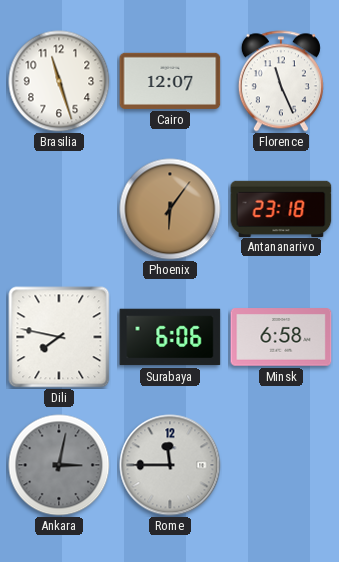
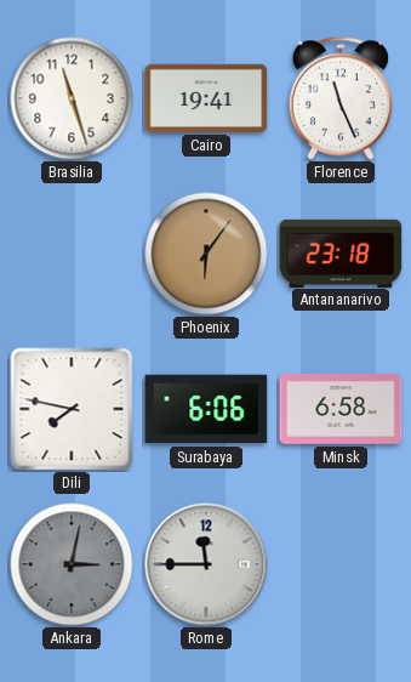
Cairo: 12:07 -> 19:41 (206, 98)
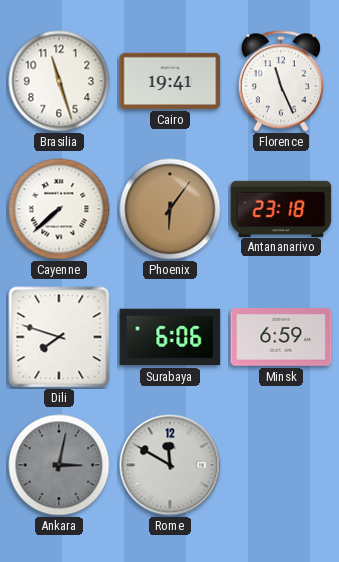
Cayenne: none -> 7:38 (59, 209)
Dili: 7:47 -> 7:48 (59, 337)
Minsk: 6:58 -> 6:59 (281, 337)
Rome: 11:45 -> 11:50 (170, 465)
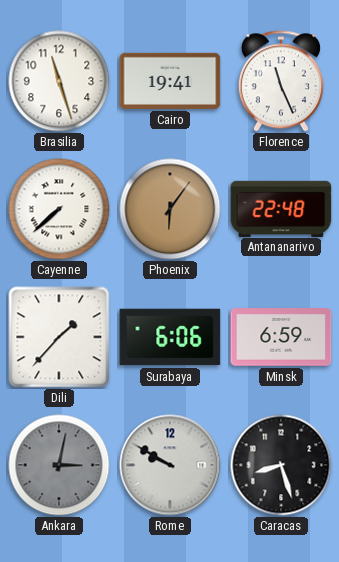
Antananarivo: 23:18 -> 22:48 (281, 208)
Dili: 7:48 -> 1:37 (59, 337)
Rome: 11:50 -> 9:50 (170, 465)
Caracas: none -> 8:27 (281, 465)
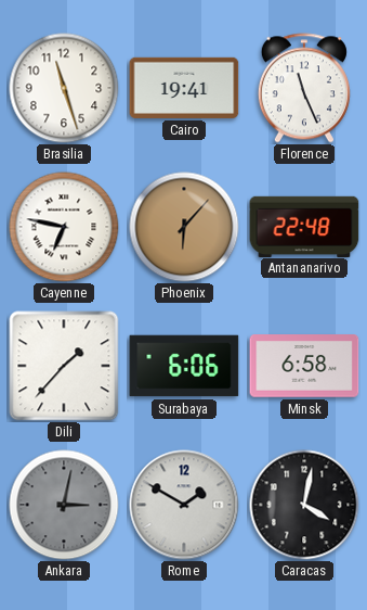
Cayenne: 7:38 -> 6:47 (64, 227)
Phoenix: 6:06 -> 6:07 (184, 227)
Minsk: 6:59 -> 6:58 (304, 366)
Rome: 9:50 -> 1:50 (184, 505)
Caracas: 8:27 -> 4:02 (304, 505)
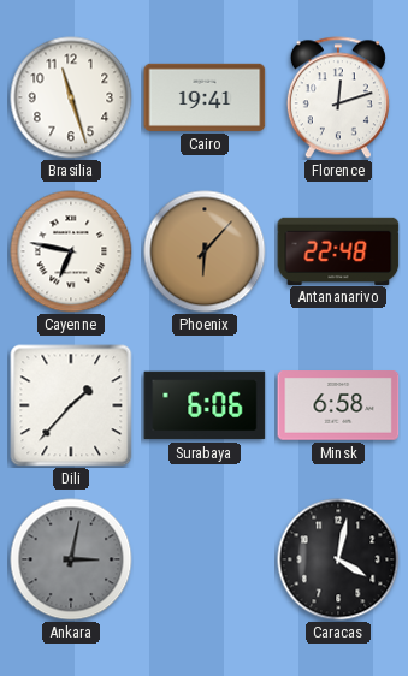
Florence: 11:26 -> 12:12 (338, 97)
Rome: 1:50 -> none (184, 505)
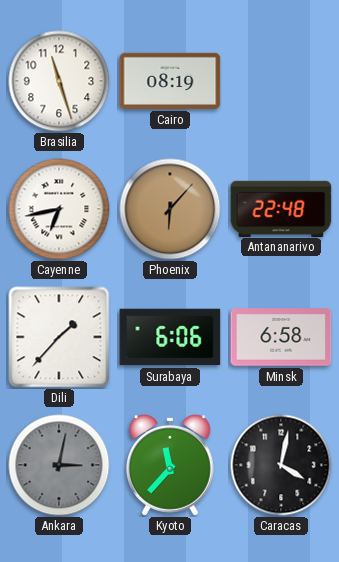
Cairo: 19:41 -> 08:19 (170, 81)
Florence: 12:12 -> none (338, 97)
Cayenne: 6:47 -> 6:43 (59, 209)
Kyoto: none -> 11:37 (170, 466)
